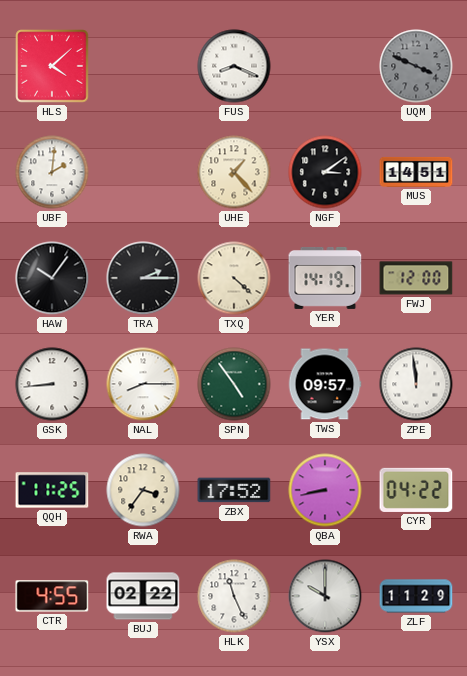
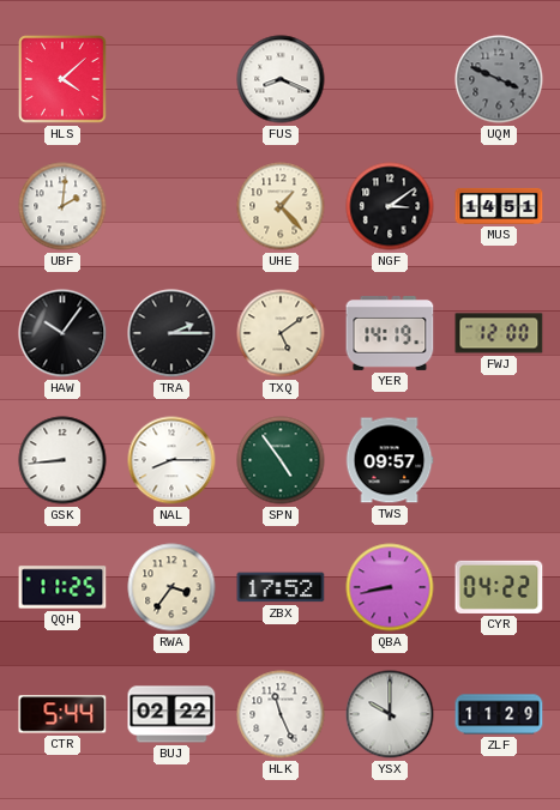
TXQ: 4:22 -> 5:09 (281, 333)
ZPE: 11:59 -> none (416, 384)
CTR: 4:55 -> 5:44 (62, 714)
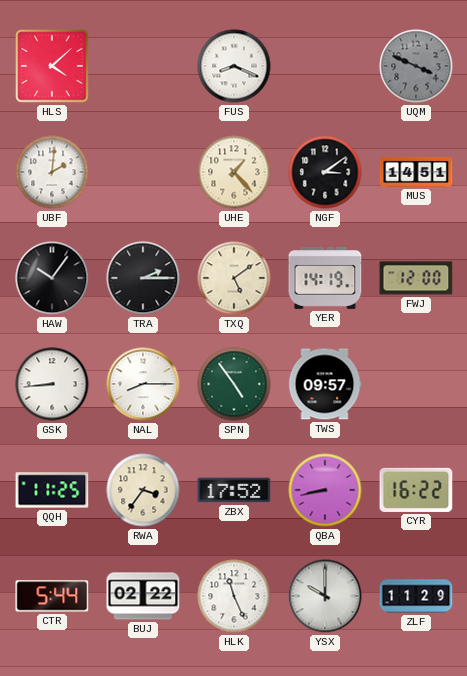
CYR: 04:22 -> 16:22 (416, 490)
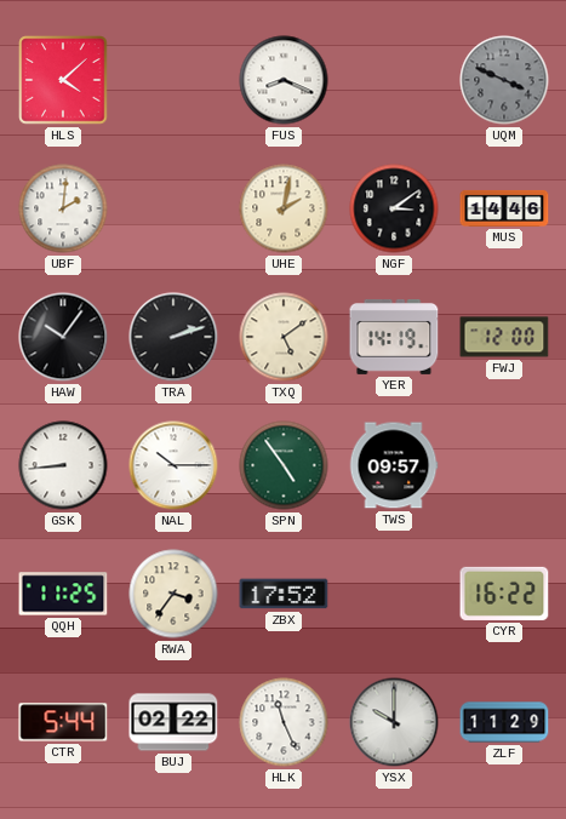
UHE: 1:23 -> 2:02 (284, 208)
MUS: 14:51 -> 14:46 (504, 208)
TRA: 2:15 -> 2:12 (173, 337)
NAL: 8:15 -> 10:15 (173, 465)
QBA: 8:43 -> none (325, 490)
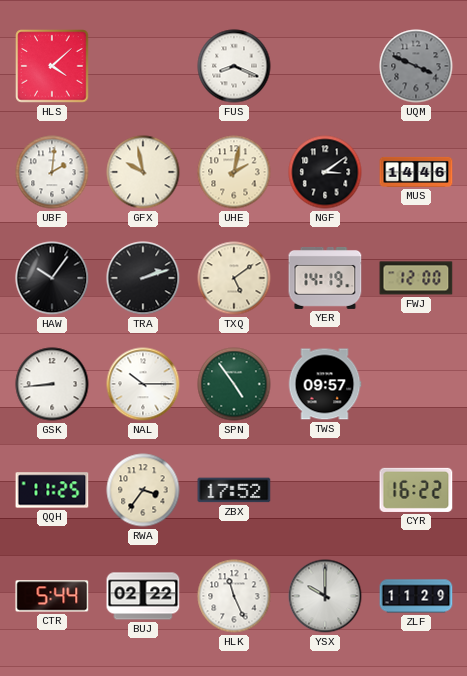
GFX: none -> 9:58 (143, 172)
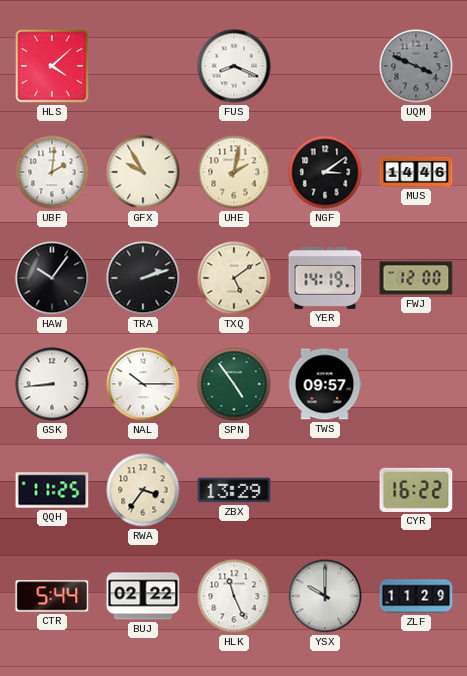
GFX: 9:58 -> 9:55 (143, 172)
ZBX: 17:52 -> 13:29 (234, 490)
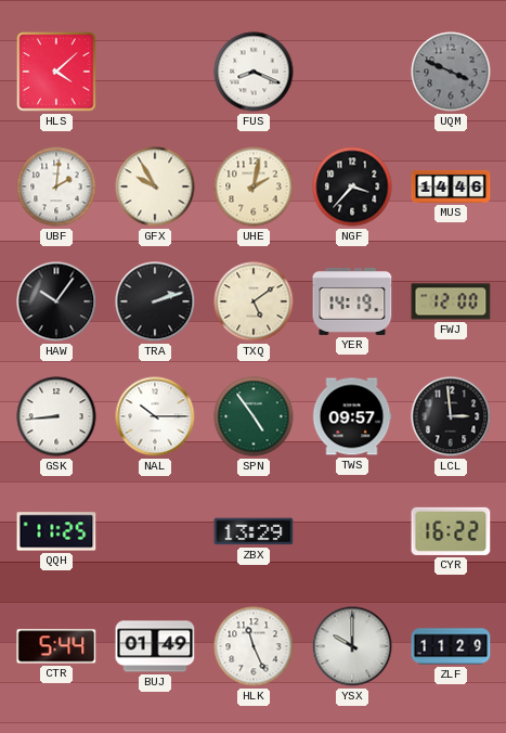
NGF: 3:09 -> 3:37 (352, 187)
LCL: none -> 2:59 (451, 416)
RWA: 3:36 -> none (143, 490)
BUJ: 02:22 -> 01:49 (155, 646)
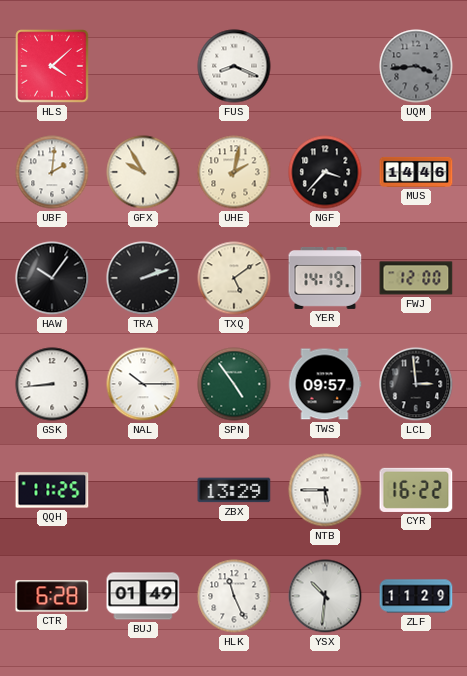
UQM: 3:49 -> 3:44 (416, 66)
NTB: none -> 5:45 (325, 490)
CTR: 5:44 -> 6:28 (52, 596)
YSX: 10:00 -> 10:31 (325, 596)
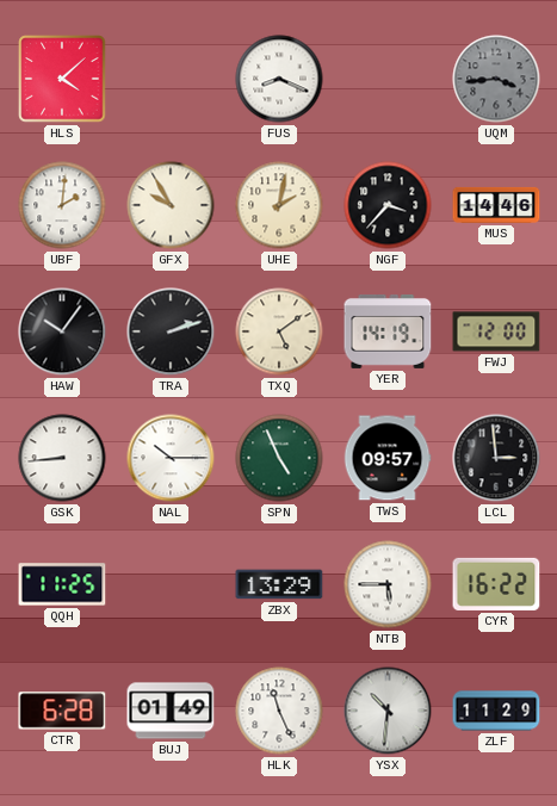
SPN: 4:54 -> 4:56 (279, 458)
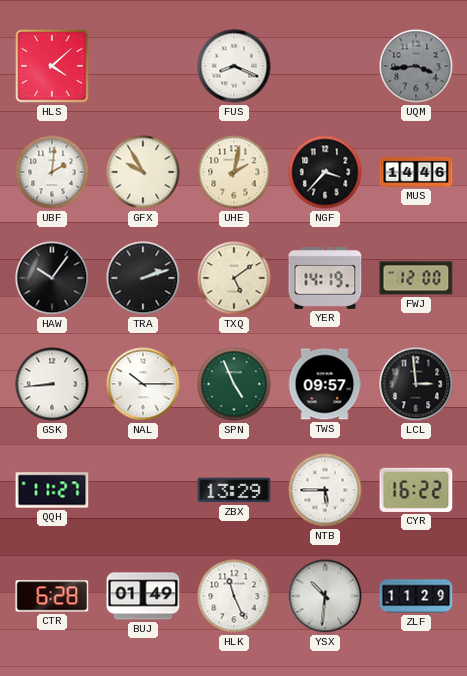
QQH: 11:25 -> 11:27 (52, 490)
